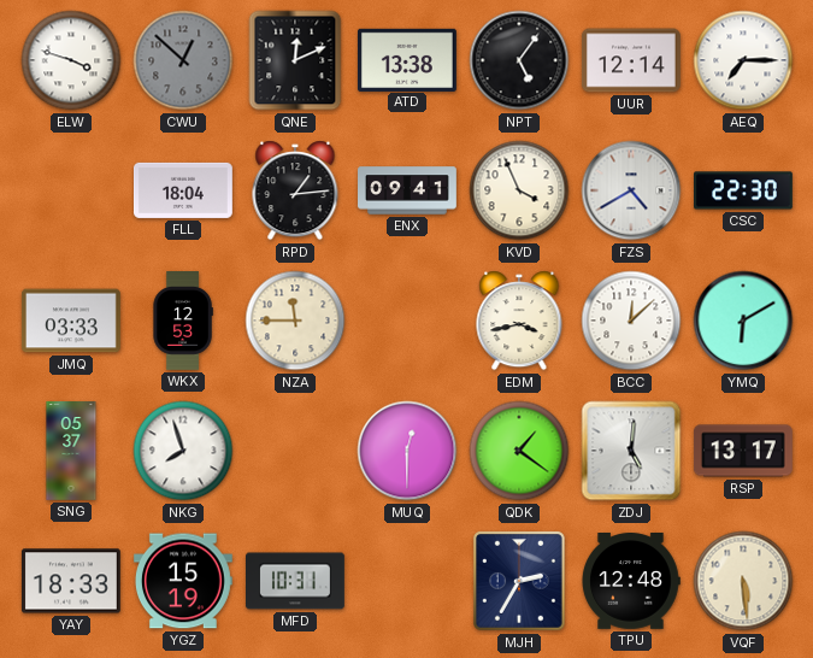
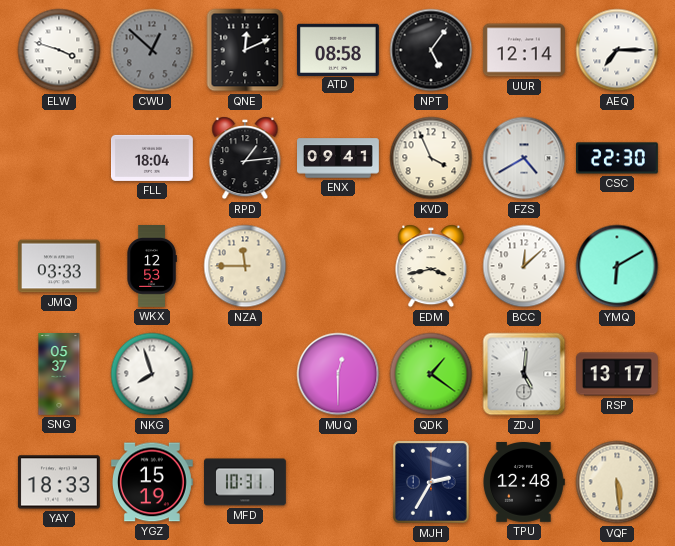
ATD: 13:38 -> 08:58 (338, 49)
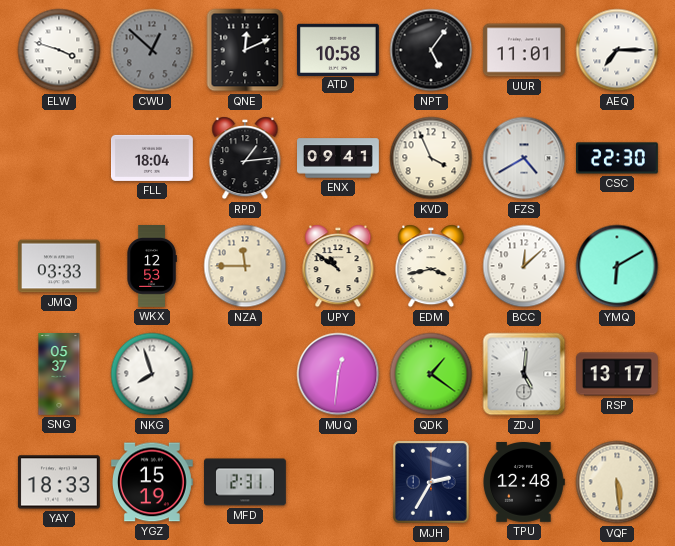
ATD: 08:58 -> 10:58 (338, 49)
UUR: 12:14 -> 11:01 (524, 50)
UPY: none -> 10:51 (338, 266)
MUQ: 12:30 -> 12:31 (338, 374)
MFD: 10:31 -> 2:31 (246, 482)
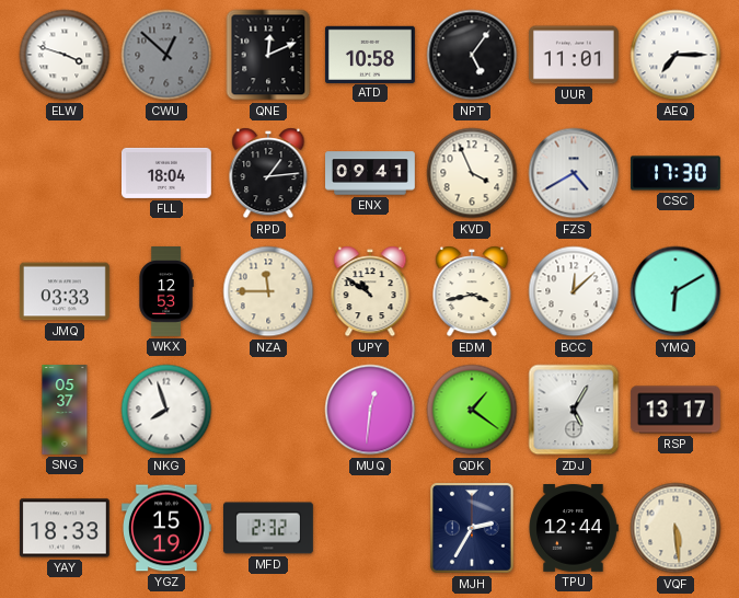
CSC: 22:30 -> 17:30 (677, 173)
ZDJ: 5:01 -> 5:05 (574, 410)
MFD: 2:31 -> 2:32 (269, 528)
TPU: 12:48 -> 12:44 (574, 529)
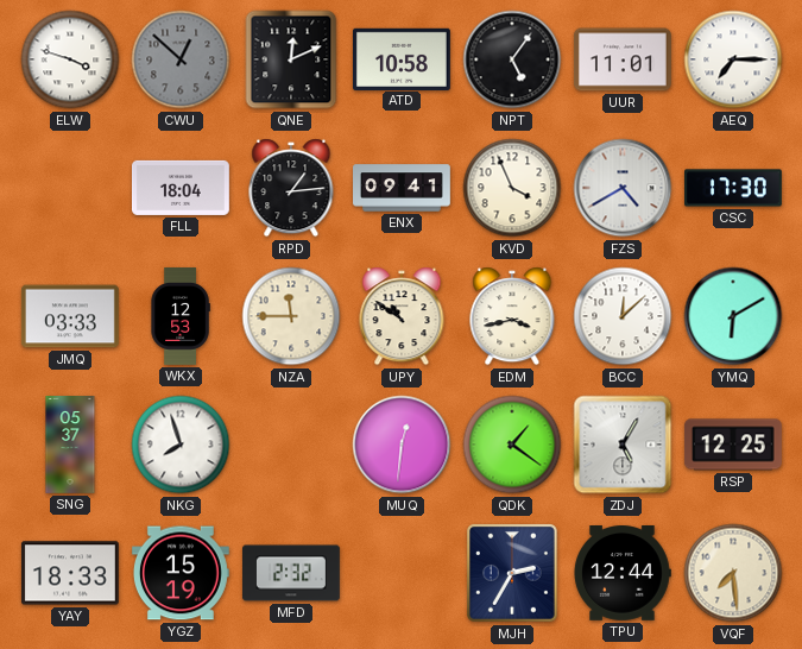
RSP: 13:17 -> 12:25 (733, 445)
VQF: 5:29 -> 7:29 (733, 573)
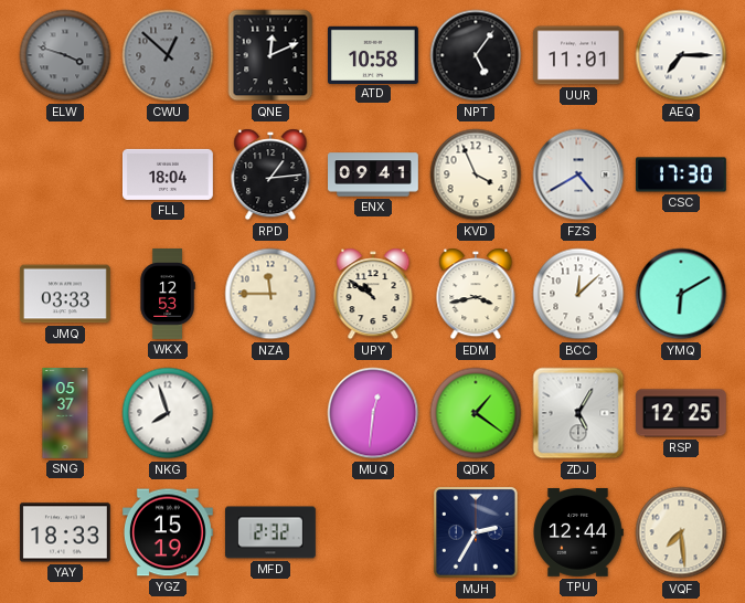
ELW dial: white -> grey (65, 55)
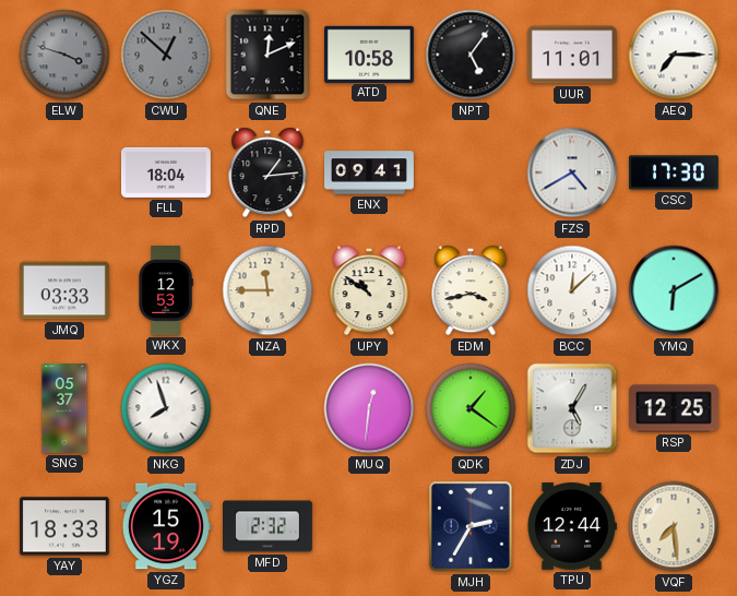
KVD: 3:56 -> none (476, 174)
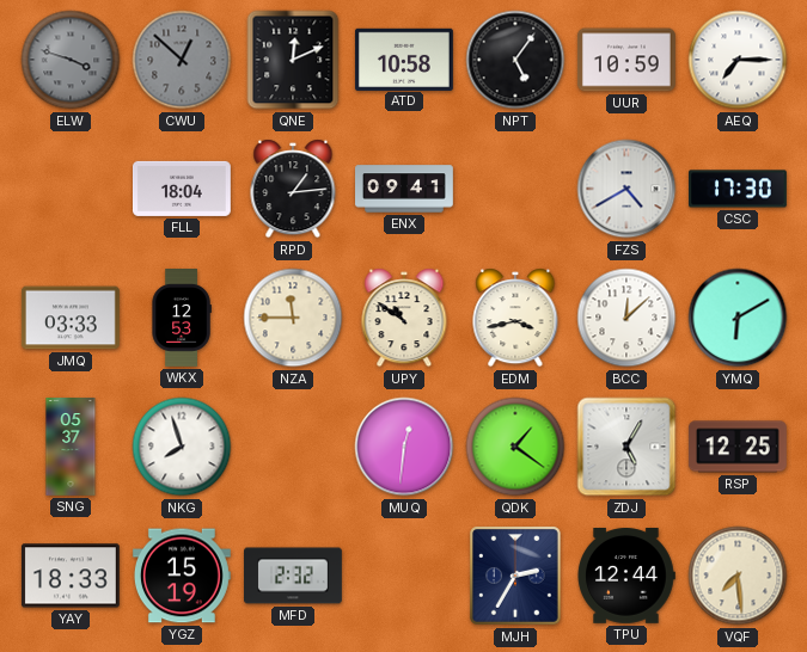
UUR: 11:01 -> 10:59 (626, 60)
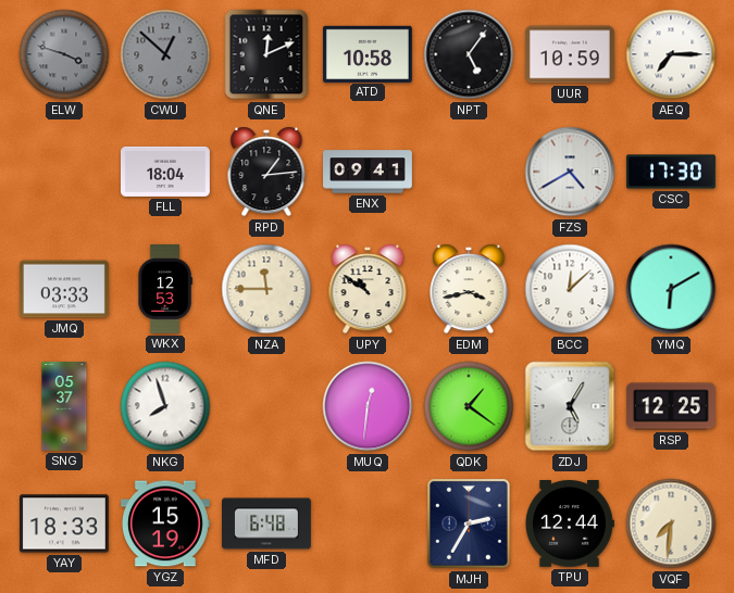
MFD: 2:32 -> 6:48 (268, 523)
VQF: 7:29 -> 7:31 (671, 523)
